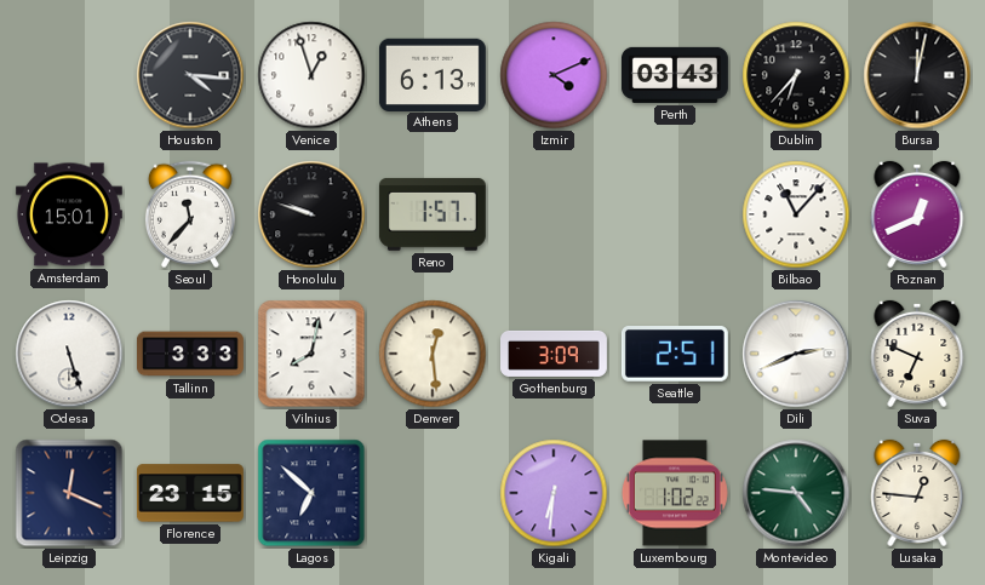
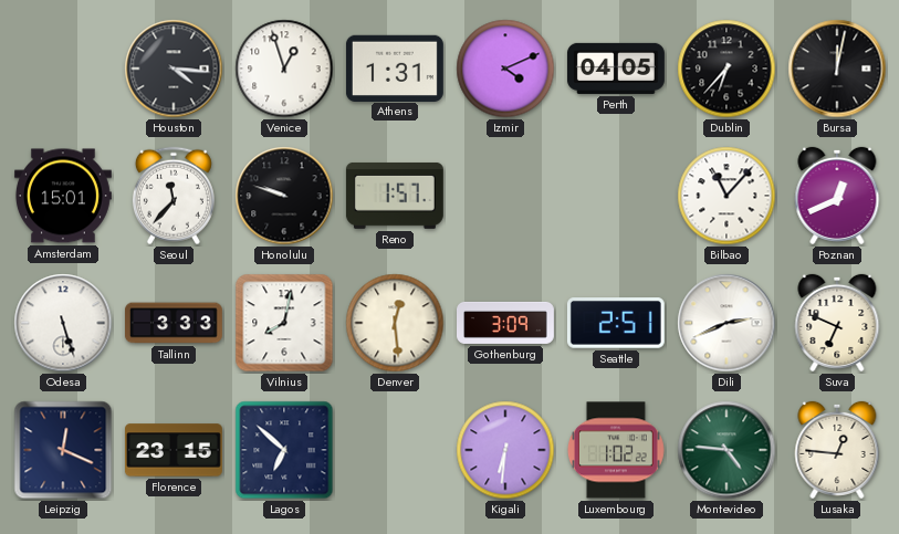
Athens: 6:13 -> 1:31 (395, 67)
Perth: 03:43 -> 04:05 (616, 69)
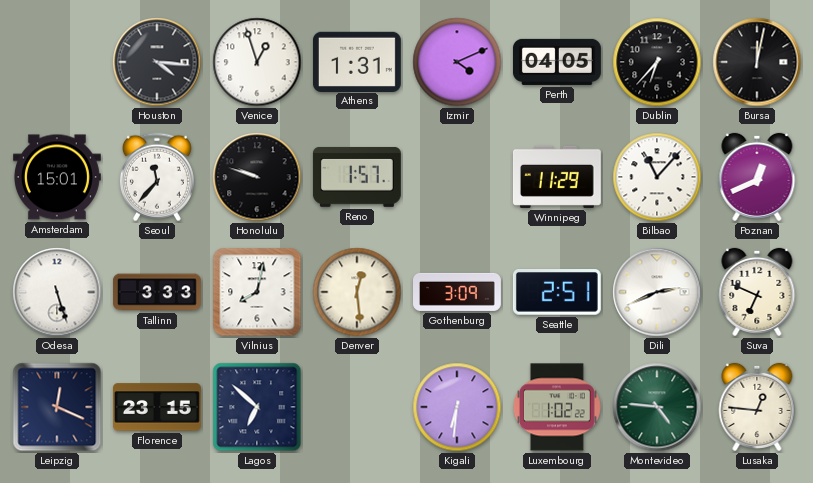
Winnipeg: none -> 11:29 (557, 177)
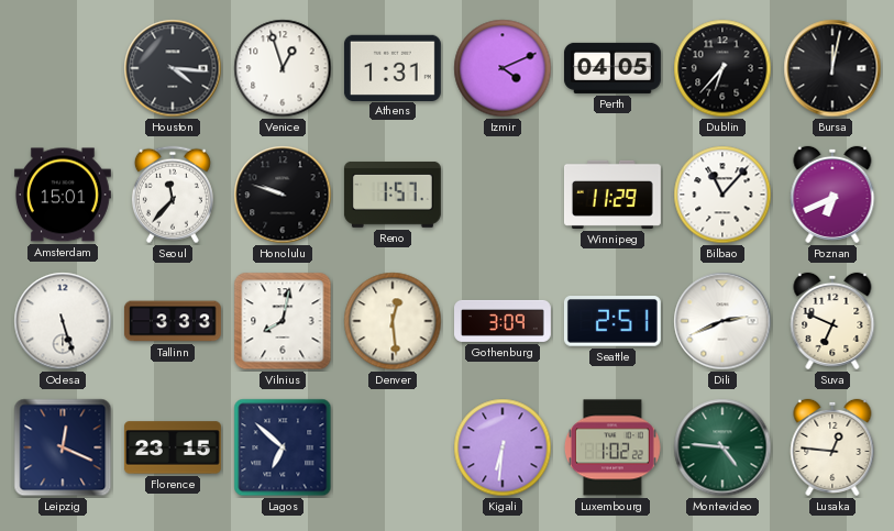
Poznan: 12:41 -> 6:41 (832, 195)
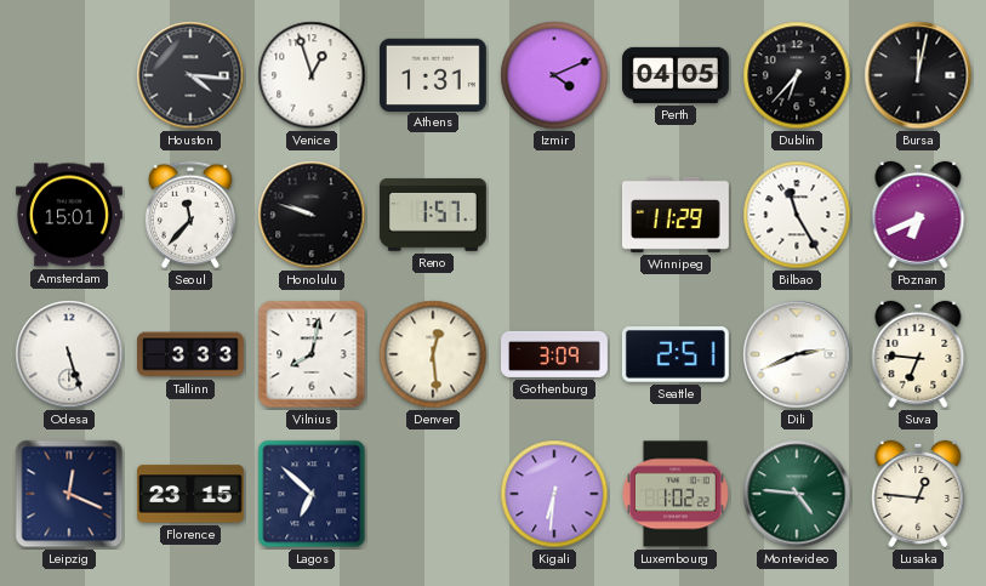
Bilbao: 11:07 -> 11:25 (797, 215)
Suva: 6:49 -> 6:46 (918, 354)
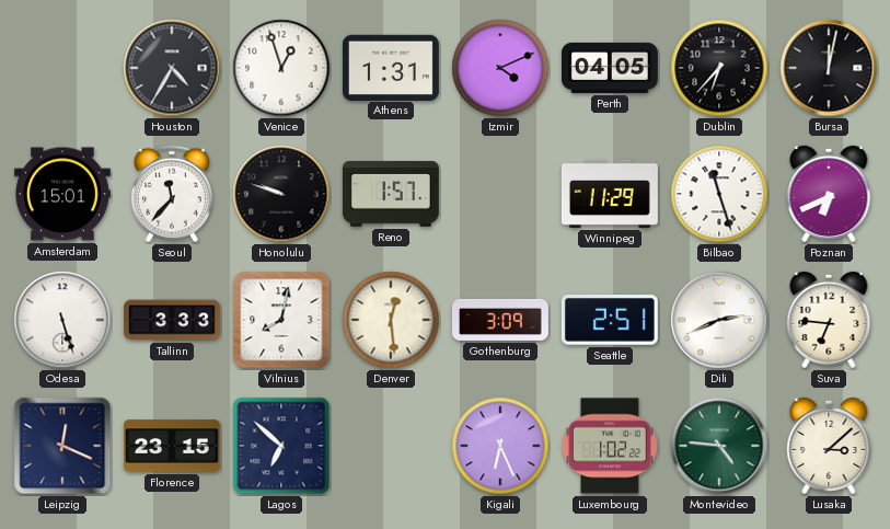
Houston: 4:16 -> 4:35 (172, 68)
Bilbao: 11:25 -> 11:27 (719, 194)
Kigali: 6:31 -> 6:26 (500, 446)
Lusaka: 12:46 -> 3:08 (829, 446)
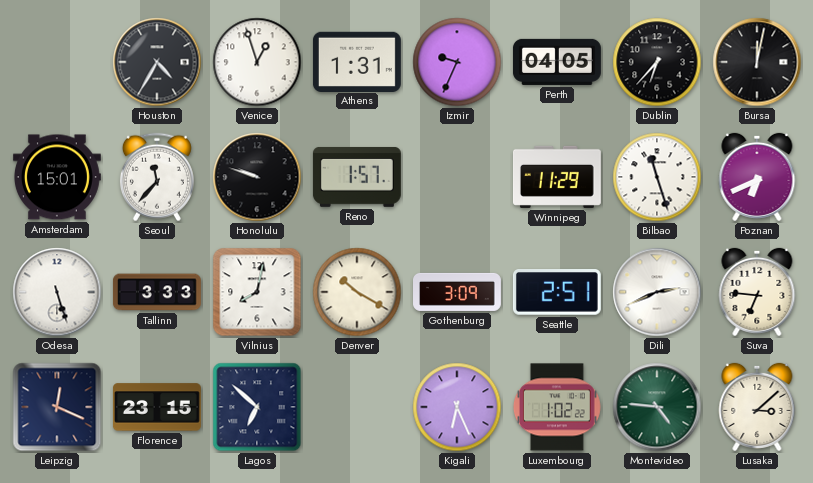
Izmir: 4:11 -> 9:34 (457, 62)
Denver: 12:29 -> 10:20 (357, 292)
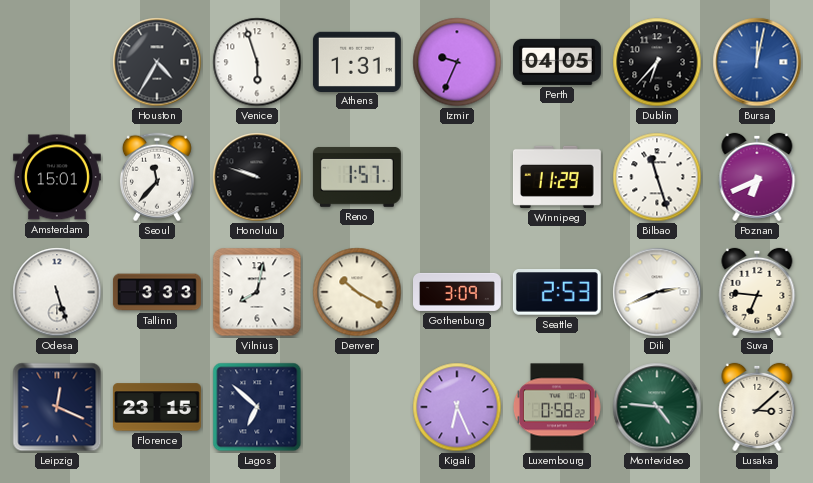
Venice: 12:57 -> 5:57 (257, 62)
Bursa dial: black -> blue (757, 62)
Seattle: 2:51 -> 2:53 (557, 293)
Luxembourg: 1:02 -> 0:58 (557, 407)
